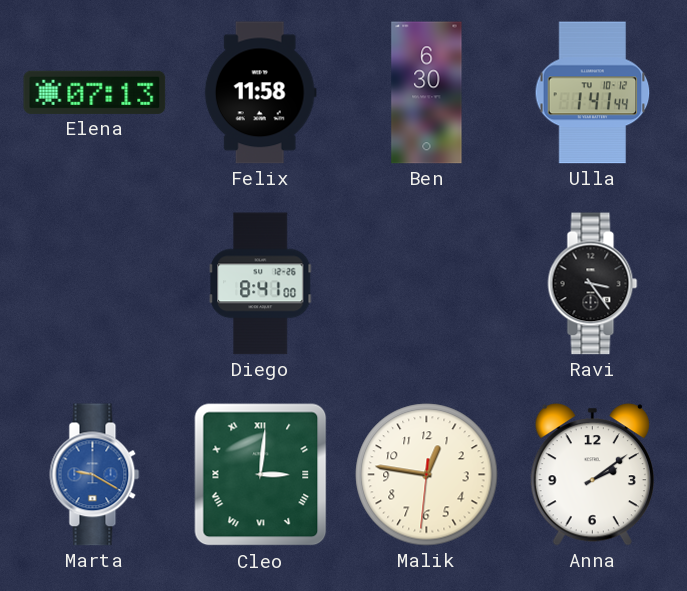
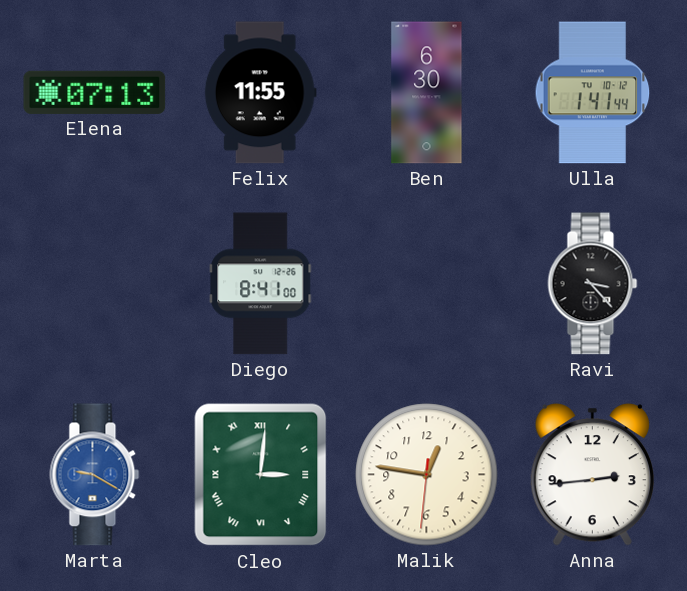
Felix: 11:58 -> 11:55 (260, 93)
Ravi: 3:24 -> 3:23 (593, 284)
Anna: 2:09 -> 2:44 (592, 475)
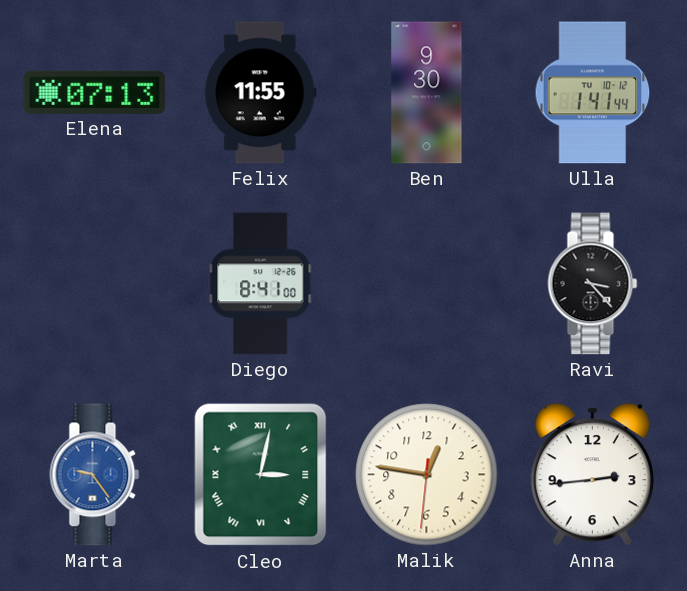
Ben: 6:30 -> 9:30 (427, 93)
Marta: 9:20 -> 9:24 (95, 475)
Cleo: 3:01 -> 3:02 (261, 475)
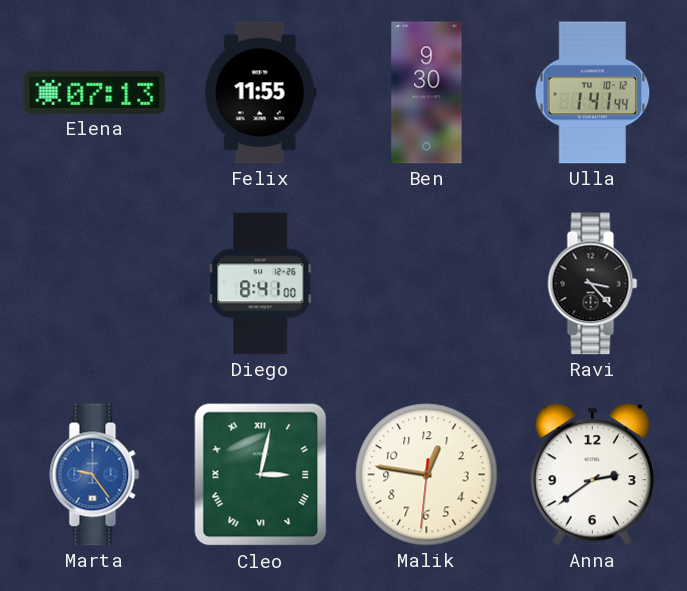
Anna: 2:44 -> 2:39 (592, 475)
